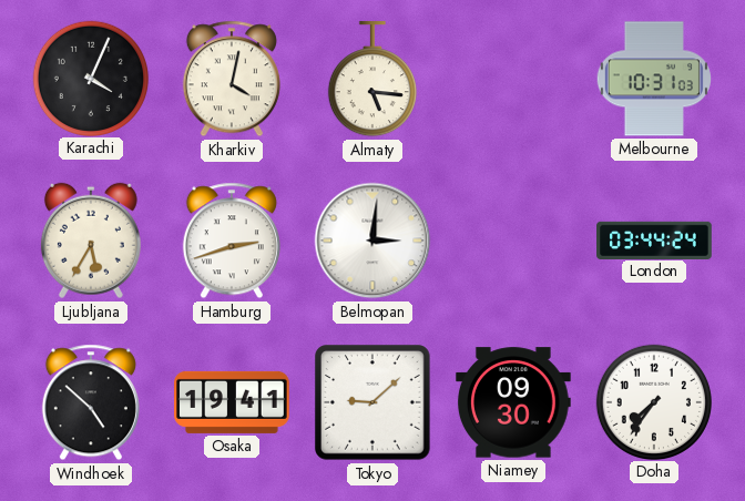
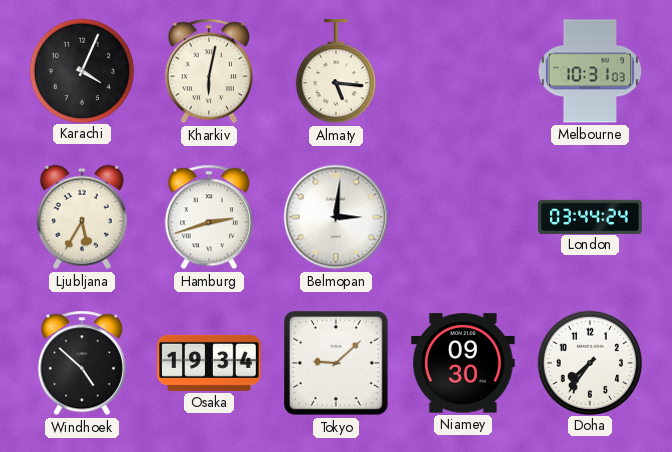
Kharkiv: 4:02 -> 6:02 (209, 71)
Osaka: 19:41 -> 19:34 (209, 363)
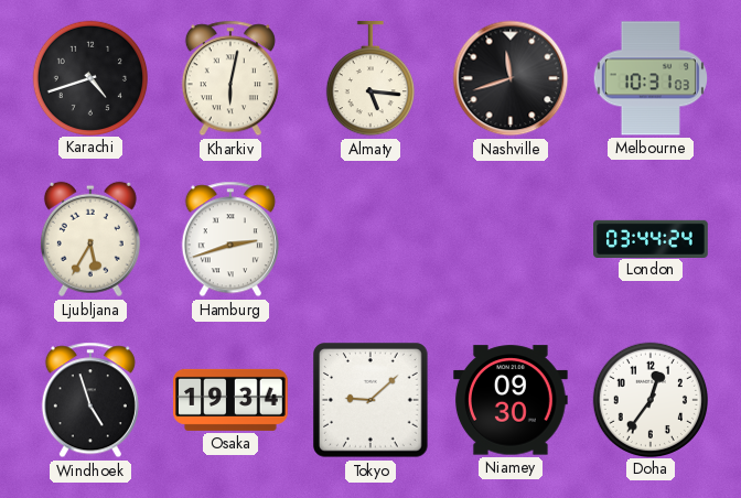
Karachi: 4:04 -> 4:42 (89, 77)
Nashville: none -> 11:42 (511, 78)
Belmopan: 3:01 -> none (336, 217)
Windhoek: 4:52 -> 4:57 (90, 400)
Doha: 7:36 -> 12:36 (649, 399)
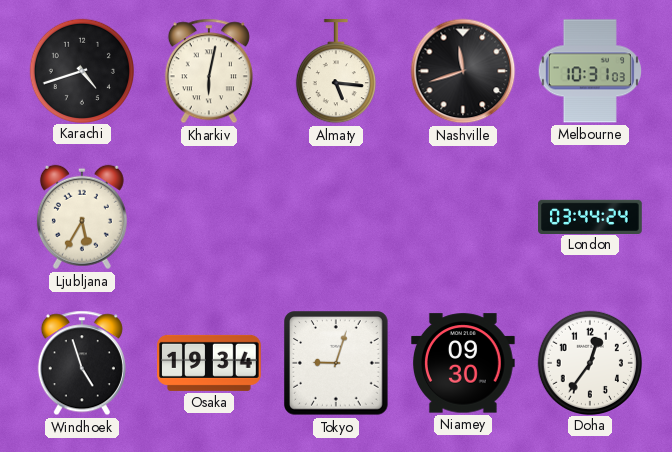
Hamburg: 2:42 -> none (230, 239)
Tokyo: 9:08 -> 9:03 (337, 364)
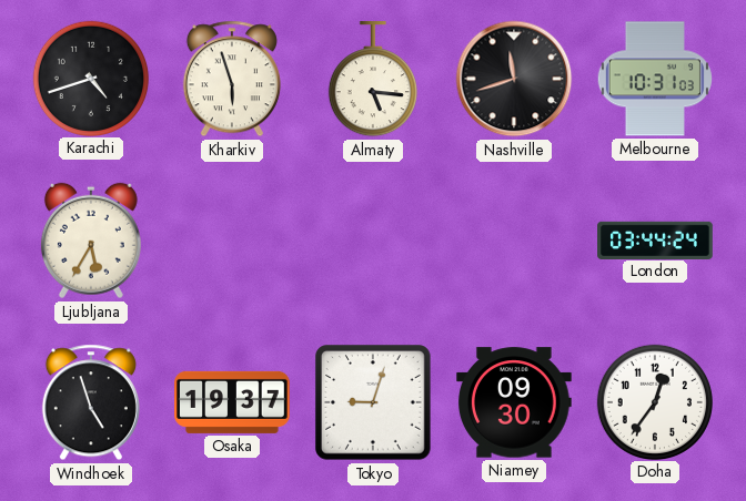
Kharkiv: 6:02 -> 5:57 (232, 79)
Osaka: 19:34 -> 19:37 (232, 402)
